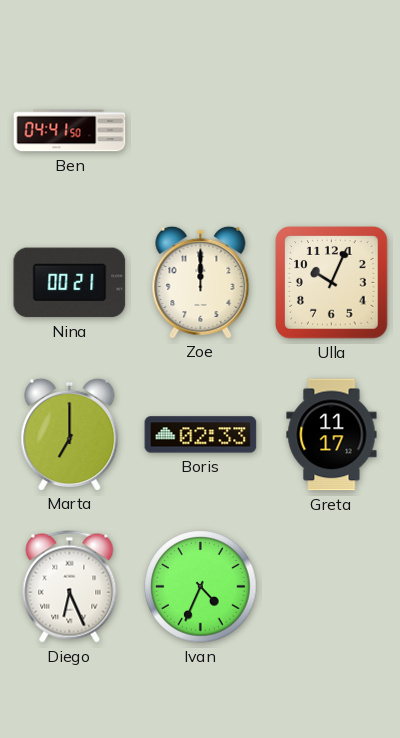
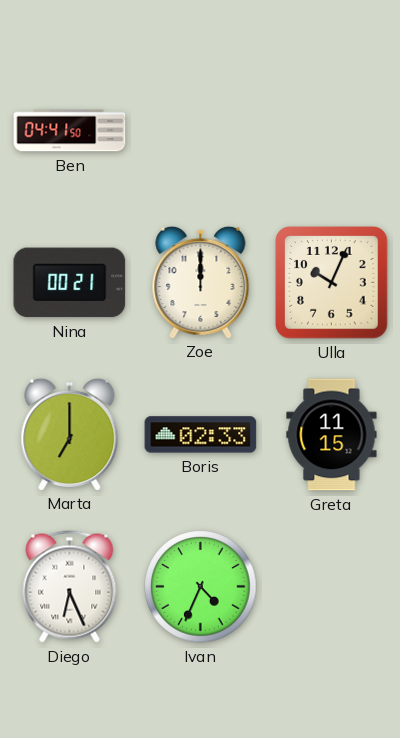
Greta: 11:17 -> 11:15 (332, 435)
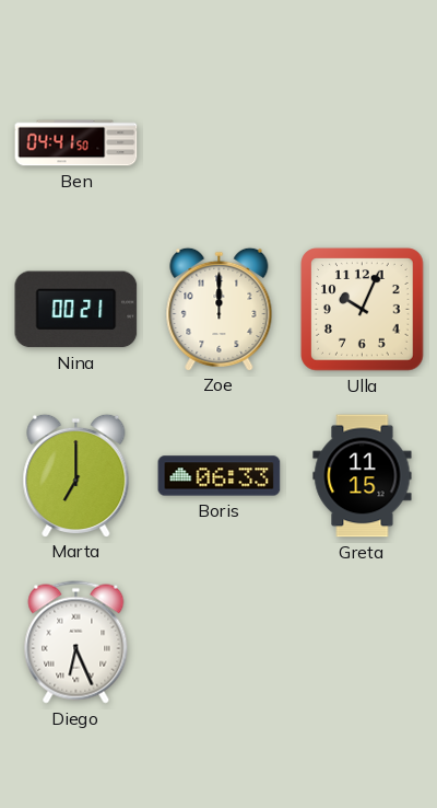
Boris: 02:33 -> 06:33 (220, 476)
Ivan: 4:34 -> none (201, 587)
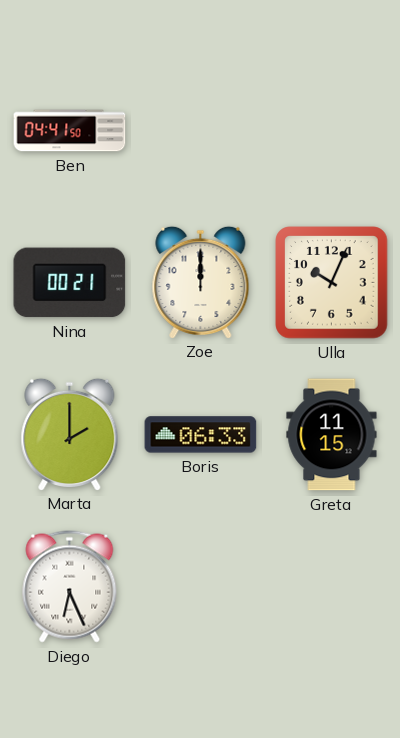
Marta: 7:00 -> 2:00 (70, 434)
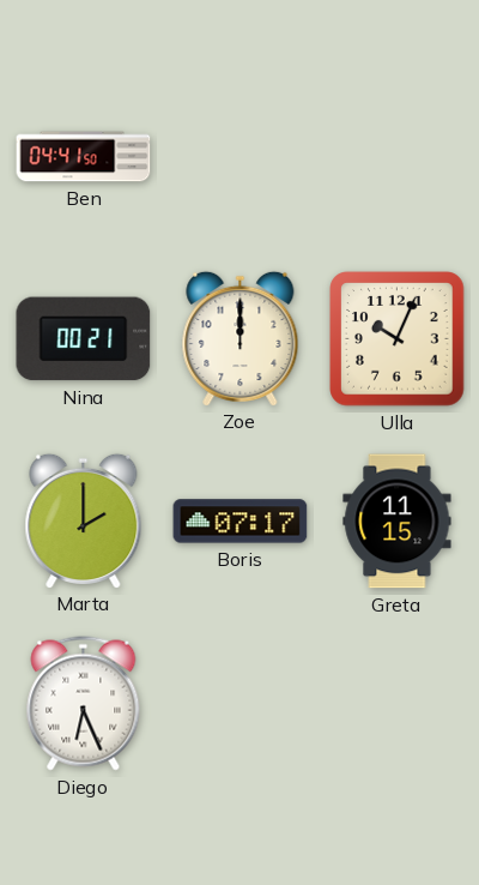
Boris: 06:33 -> 07:17 (241, 522)
